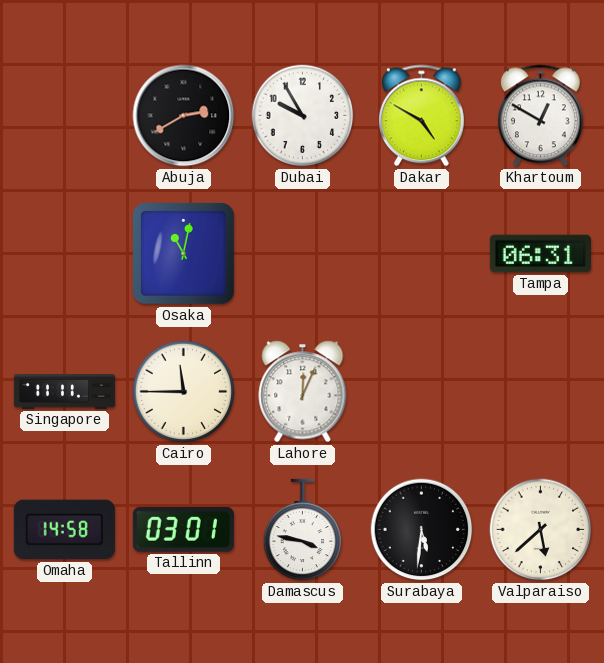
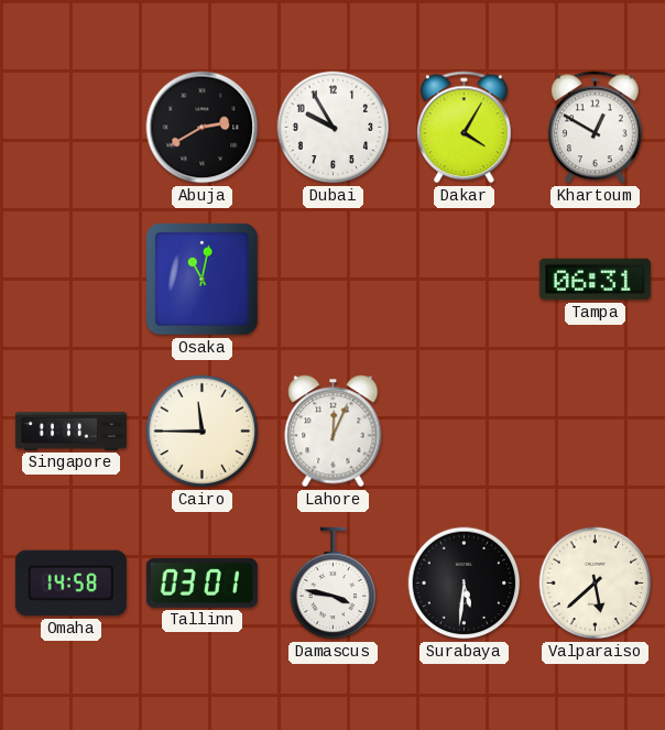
Dakar: 4:50 -> 4:05 (464, 128)
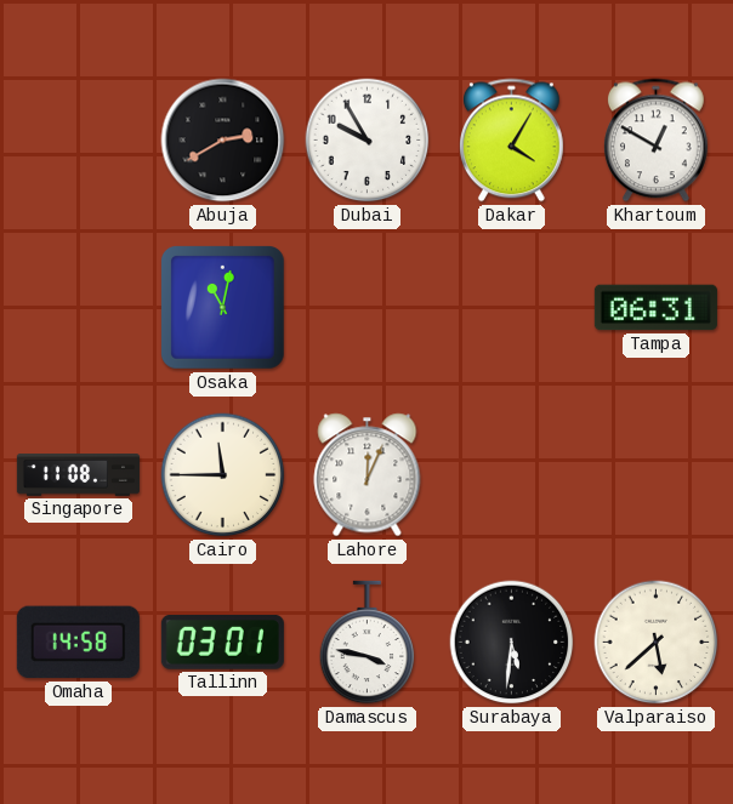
Singapore: 11:11 -> 11:08 (78, 475)
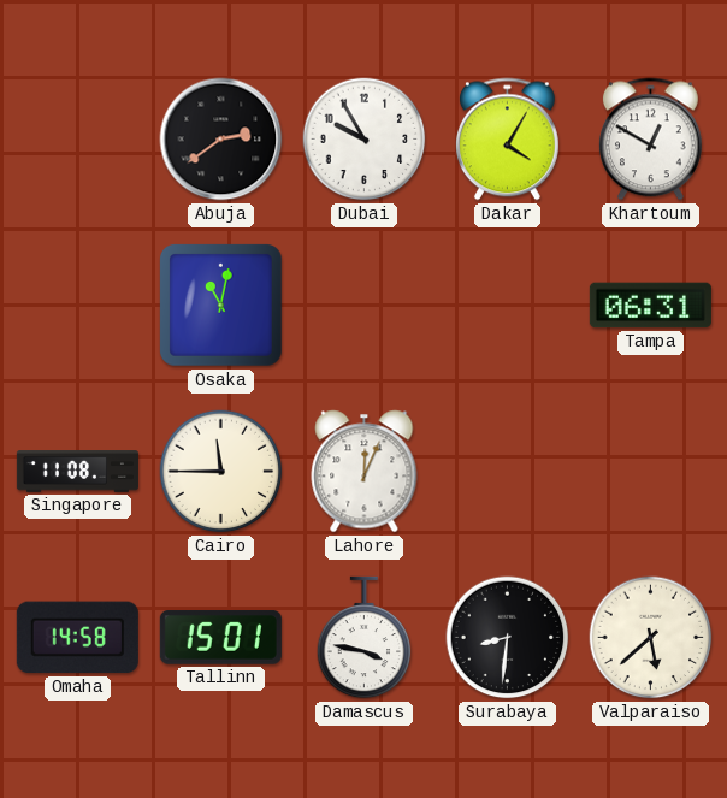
Abuja: 2:40 -> 2:39 (221, 140)
Tallinn: 03:01 -> 15:01 (220, 638)
Surabaya: 5:31 -> 8:31 (508, 638)
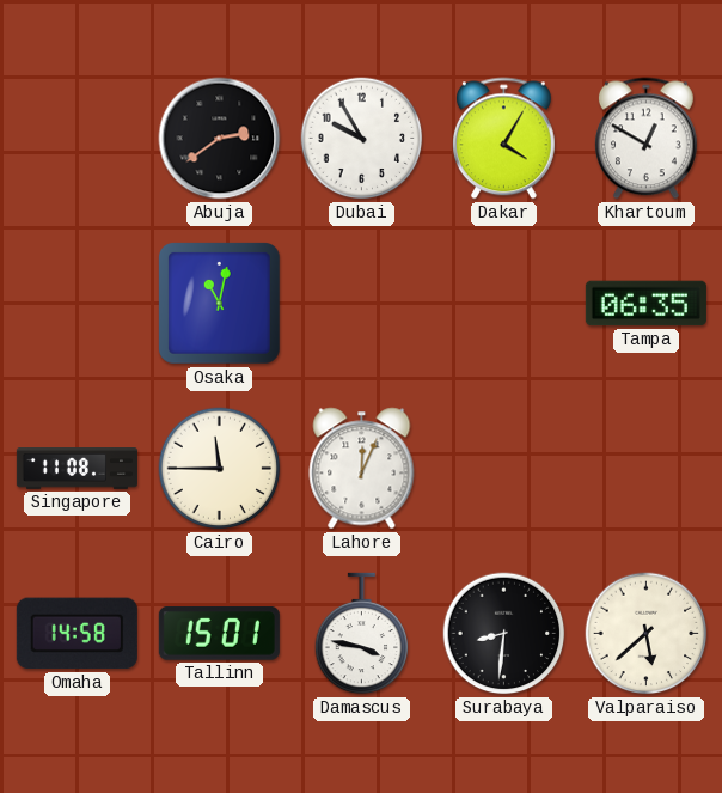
Tampa: 06:31 -> 06:35 (645, 304)
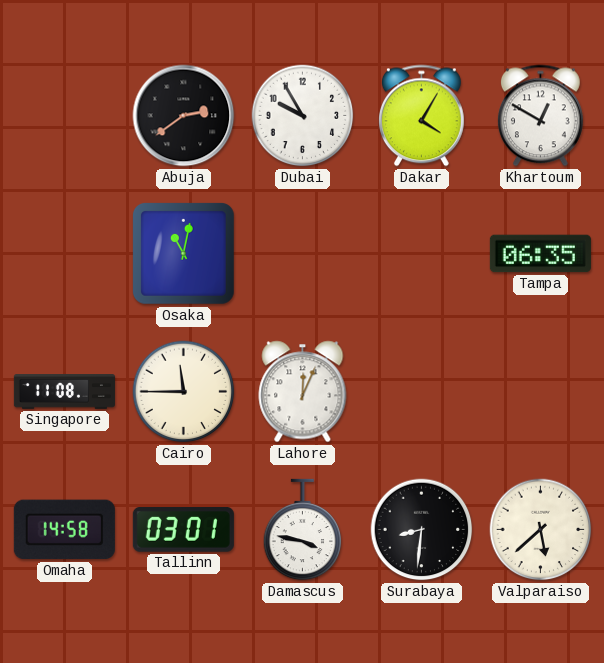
Tallinn: 15:01 -> 03:01 (183, 530)
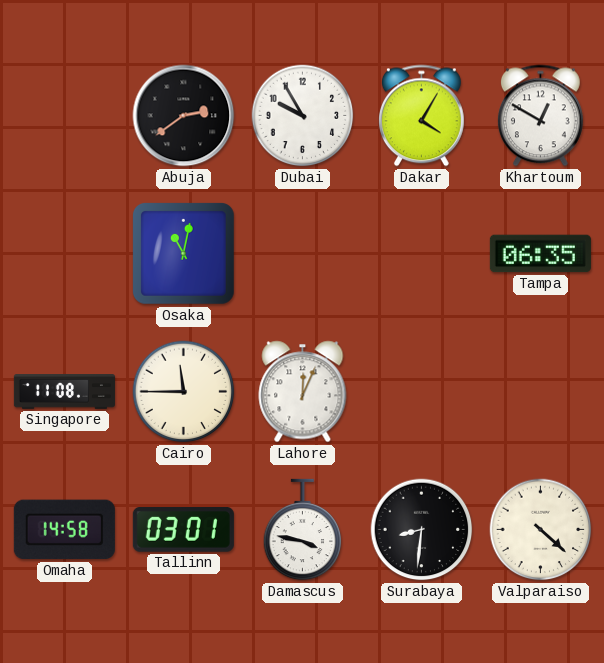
Valparaiso: 5:38 -> 4:22 (541, 530)
